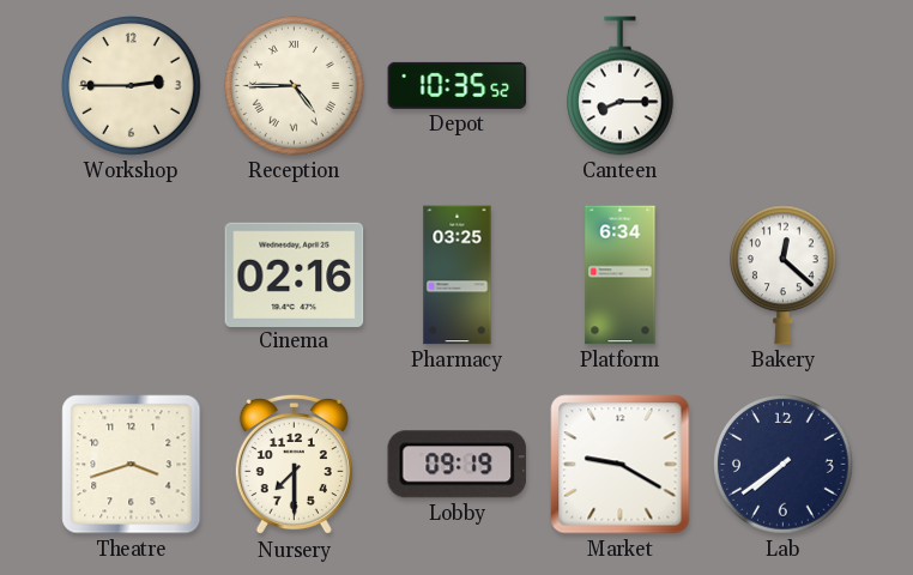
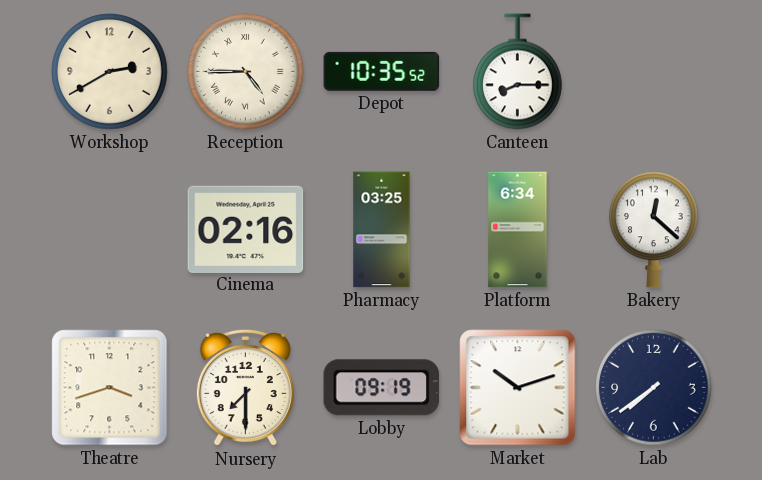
Workshop: 2:45 -> 2:40 (110, 72)
Market: 9:20 -> 10:12 (518, 388)
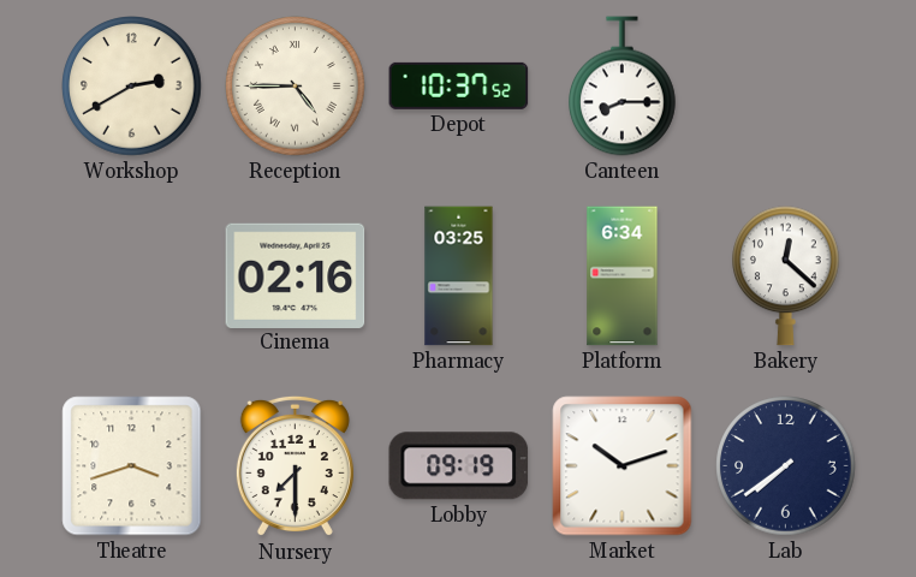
Depot: 10:35 -> 10:37 (459, 85)
